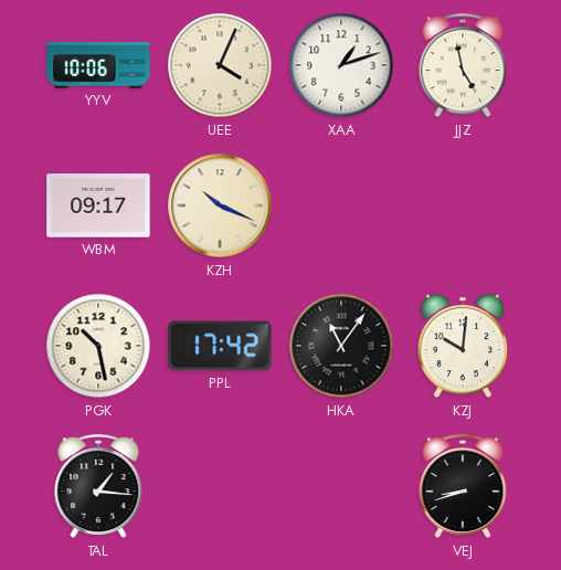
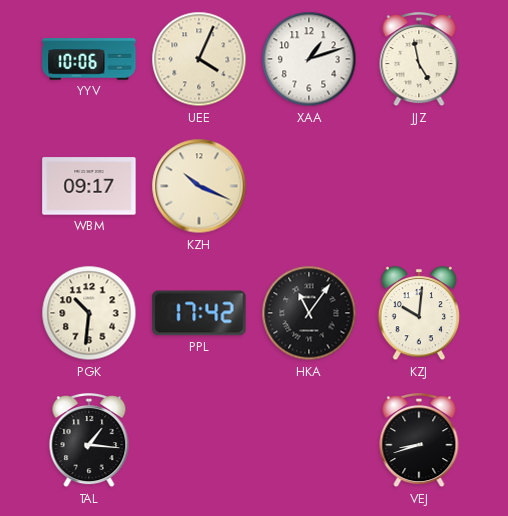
PGK: 10:28 -> 10:31 (89, 313)
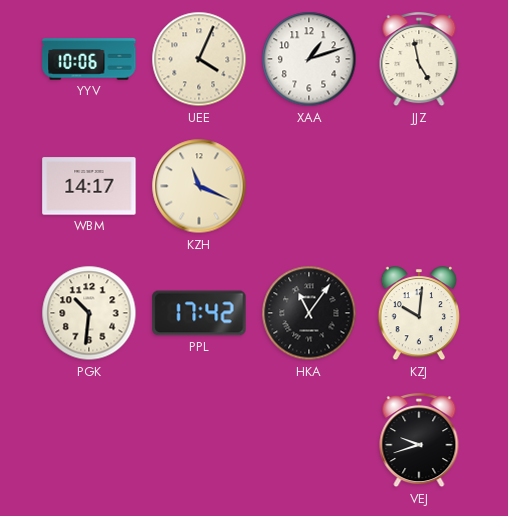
WBM: 09:17 -> 14:17 (89, 186)
KZH: 10:19 -> 11:19 (199, 186)
TAL: 1:16 -> none (89, 441)
VEJ: 8:42 -> 9:42 (419, 441)
